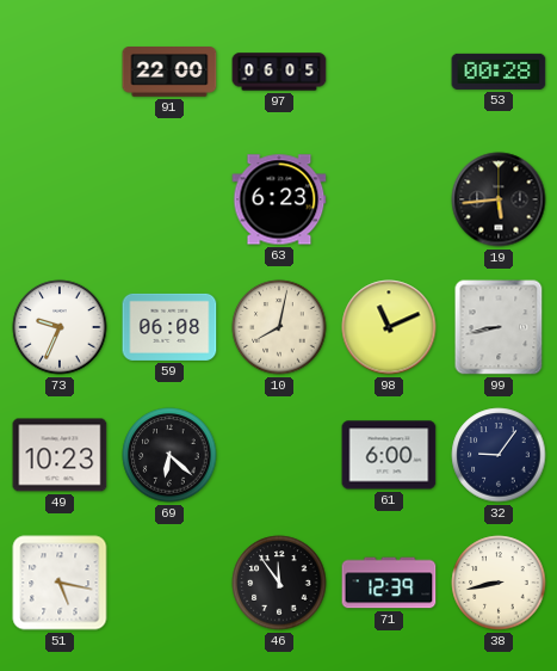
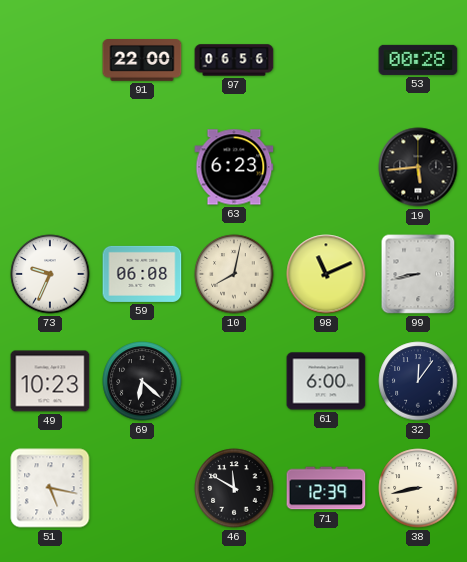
97: 06:05 -> 06:56 (234, 60)
32: 9:06 -> 12:06 (418, 381)
46: 11:54 -> 11:50 (234, 488)
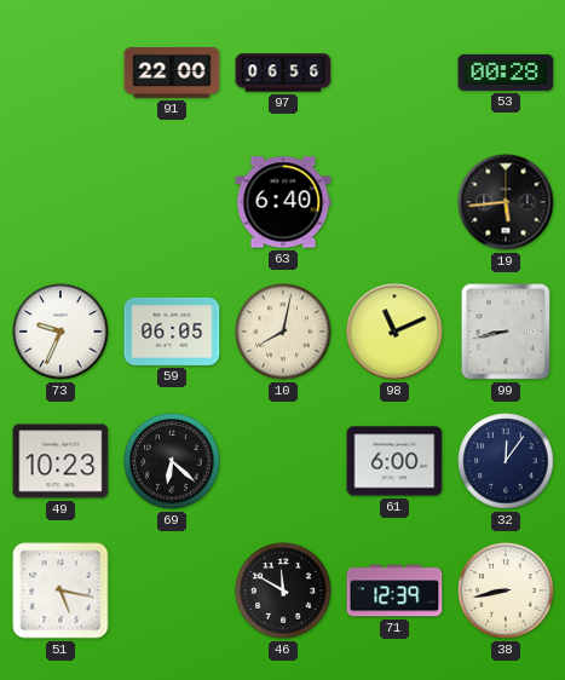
63: 6:23 -> 6:40 (283, 202)
59: 06:08 -> 06:05 (172, 332)
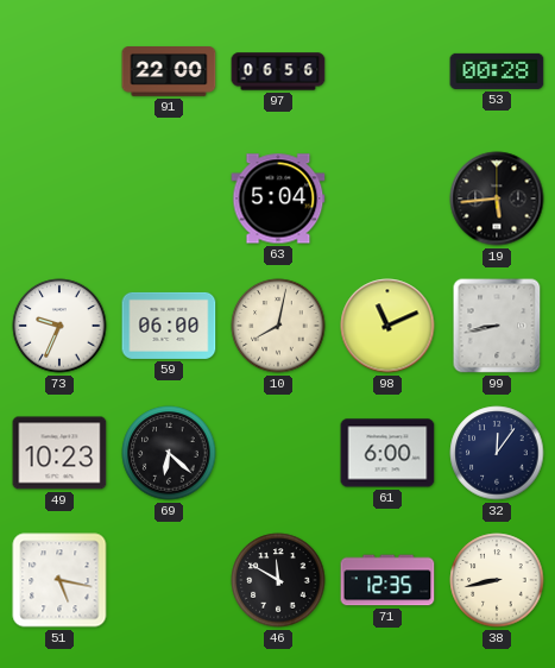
63: 6:40 -> 5:04 (278, 198)
59: 06:05 -> 06:00 (169, 326)
71: 12:39 -> 12:35 (387, 580)
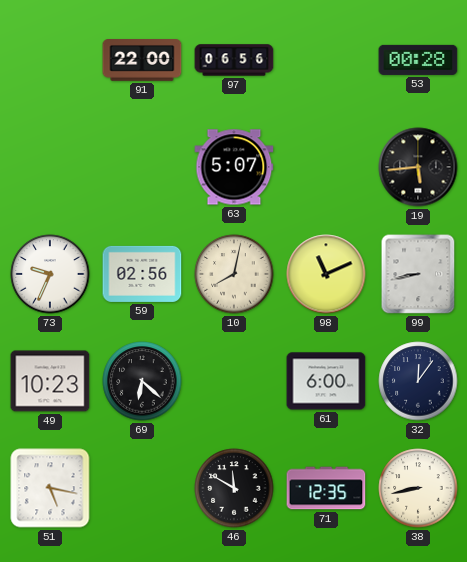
63: 5:04 -> 5:07 (234, 167)
59: 06:00 -> 02:56 (142, 274)
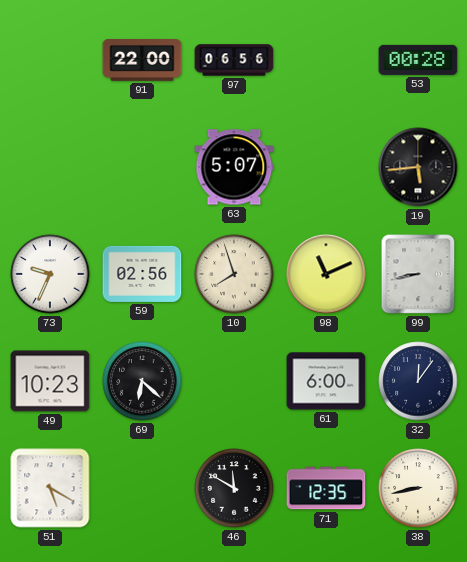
10: 8:02 -> 7:57 (234, 274)
51: 5:17 -> 5:20 (50, 488)
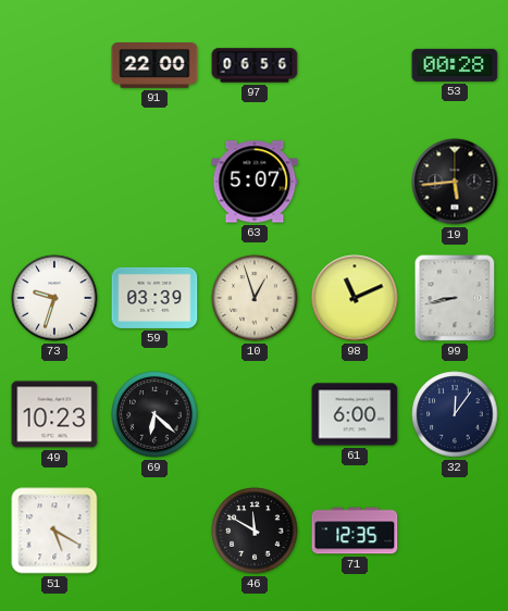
73: 9:34 -> 9:33 (54, 298)
59: 02:56 -> 03:39 (154, 298)
10: 7:57 -> 12:57 (255, 298)
38: 8:43 -> none (418, 488)
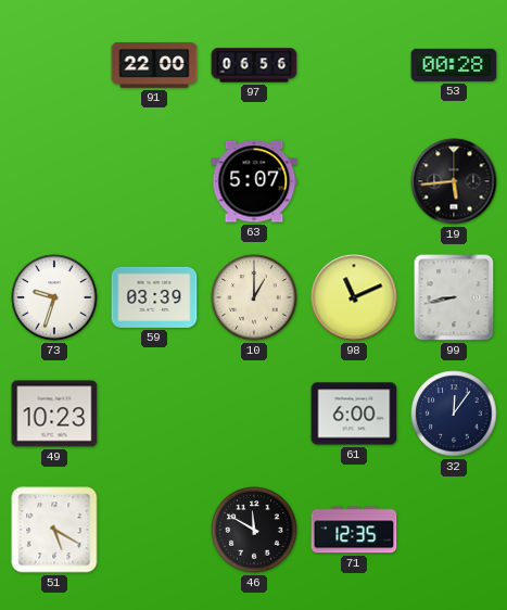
10: 12:57 -> 1:00 (254, 297)
69: 6:22 -> none (154, 414)
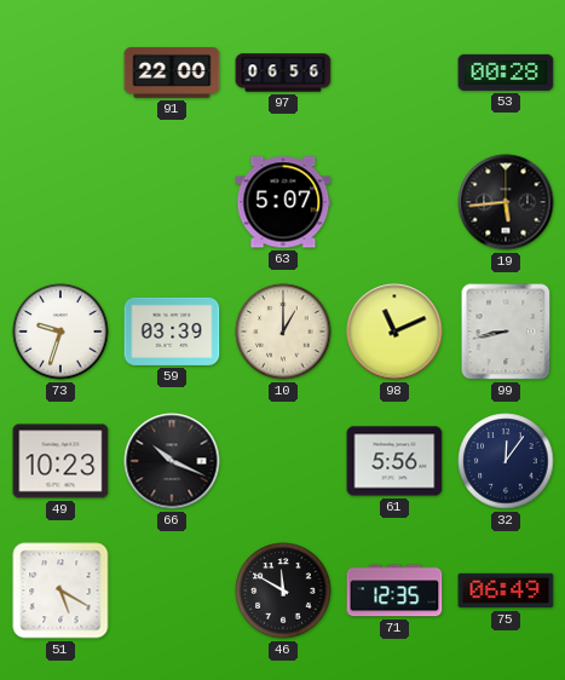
66: none -> 10:19 (172, 461)
61: 6:00 -> 5:56 (394, 461)
75: none -> 06:49 (506, 590)
